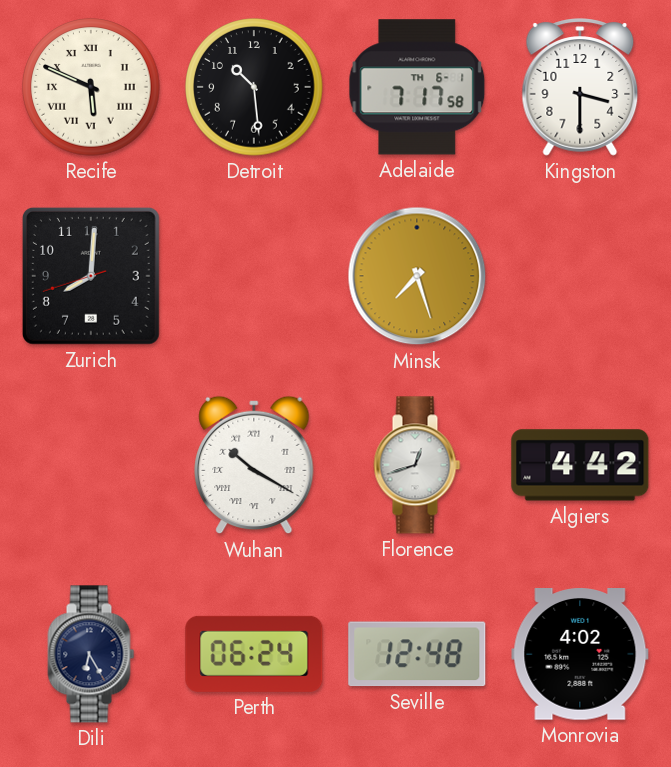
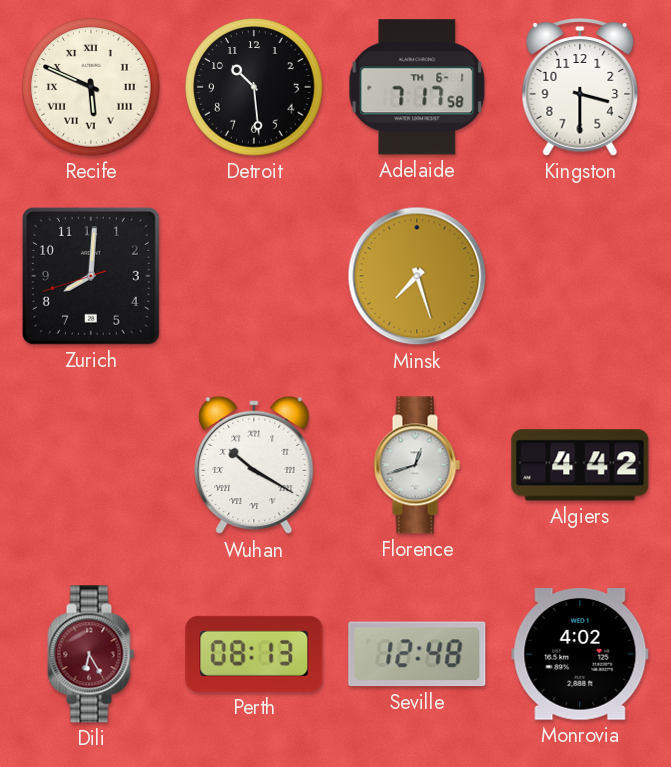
Dili dial: navy -> burgundy (91, 654)
Perth: 06:24 -> 08:13 (254, 654)
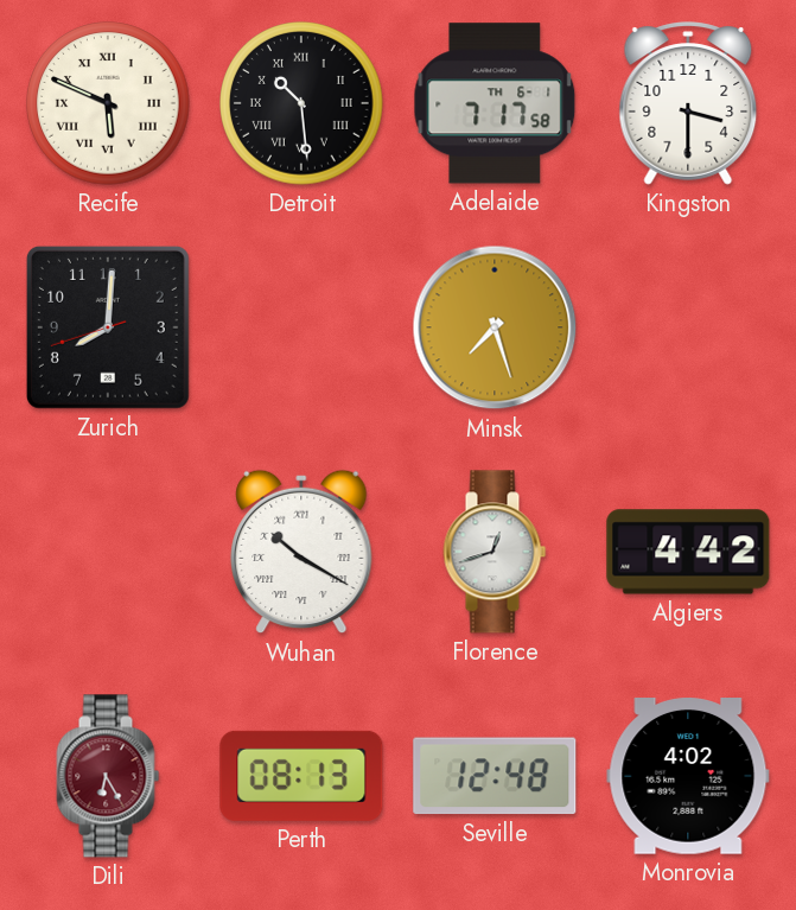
Detroit numerals: Arabic -> Roman (301, 103)
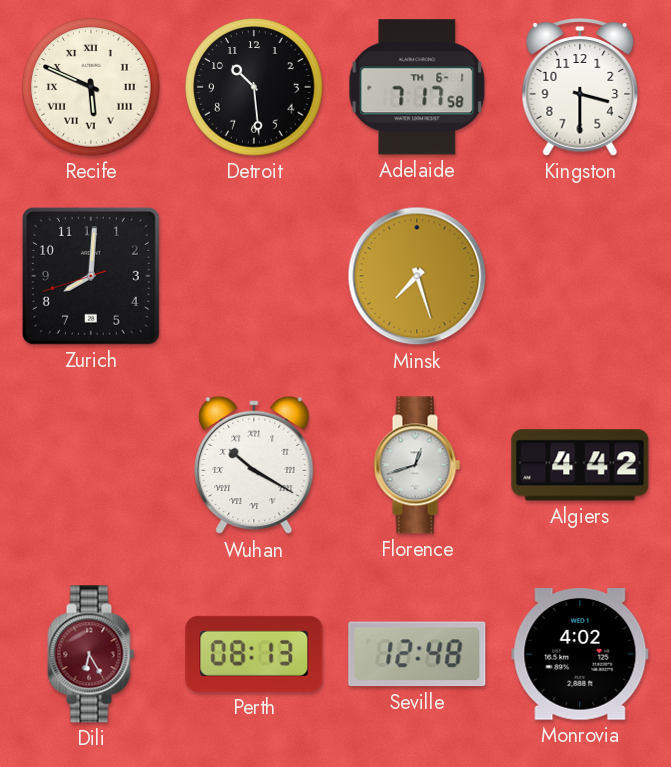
Detroit numerals: Roman -> Arabic (254, 87)
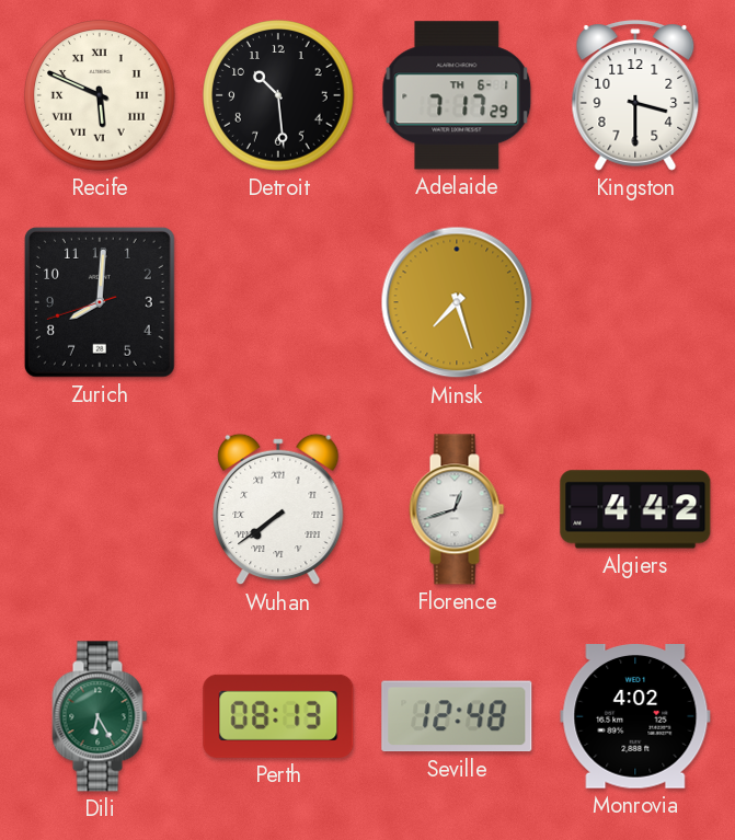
Adelaide: 7:17:58 -> 7:17:29 (457, 95)
Wuhan: 10:20 -> 7:39 (278, 509)
Dili dial: burgundy -> green (100, 716)
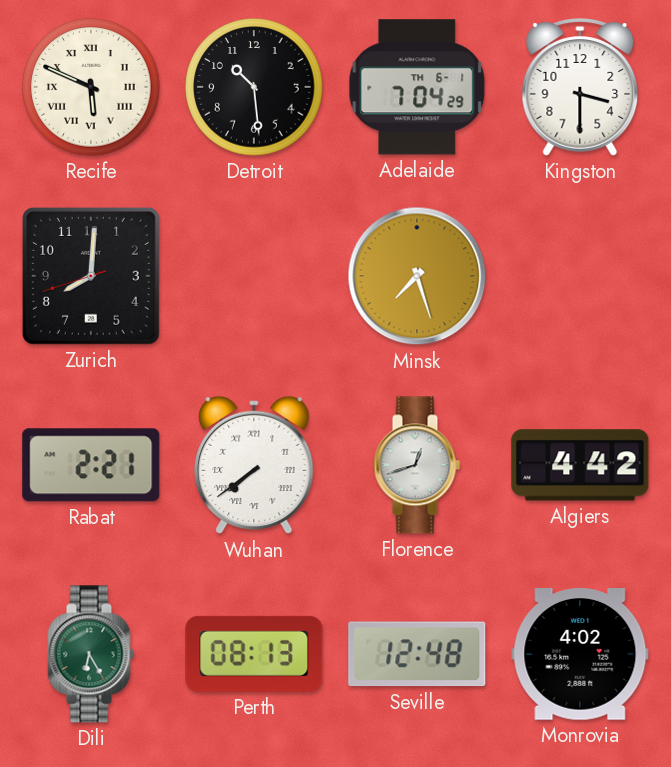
Adelaide: 7:17 -> 7:04 (417, 87)
Rabat: none -> 2:21 (91, 465)
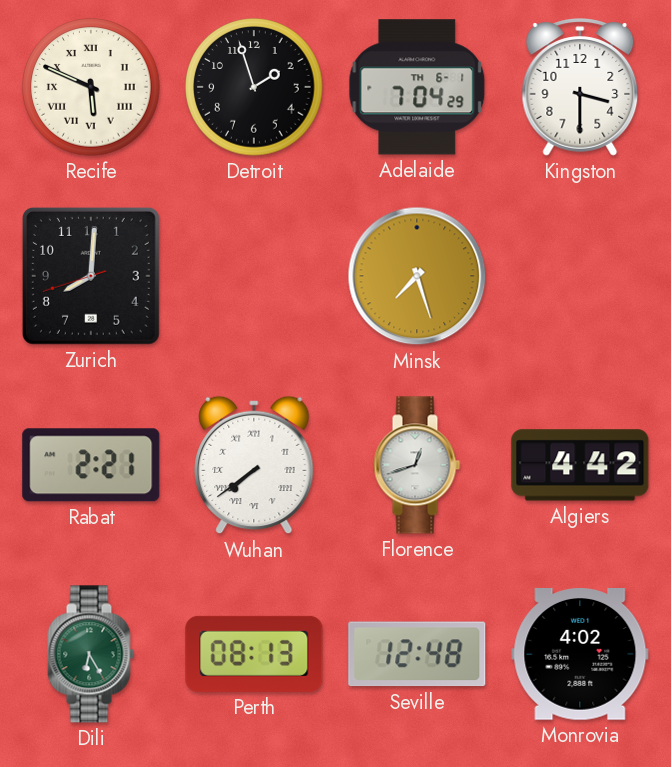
Detroit: 10:29 -> 1:57 (254, 87)
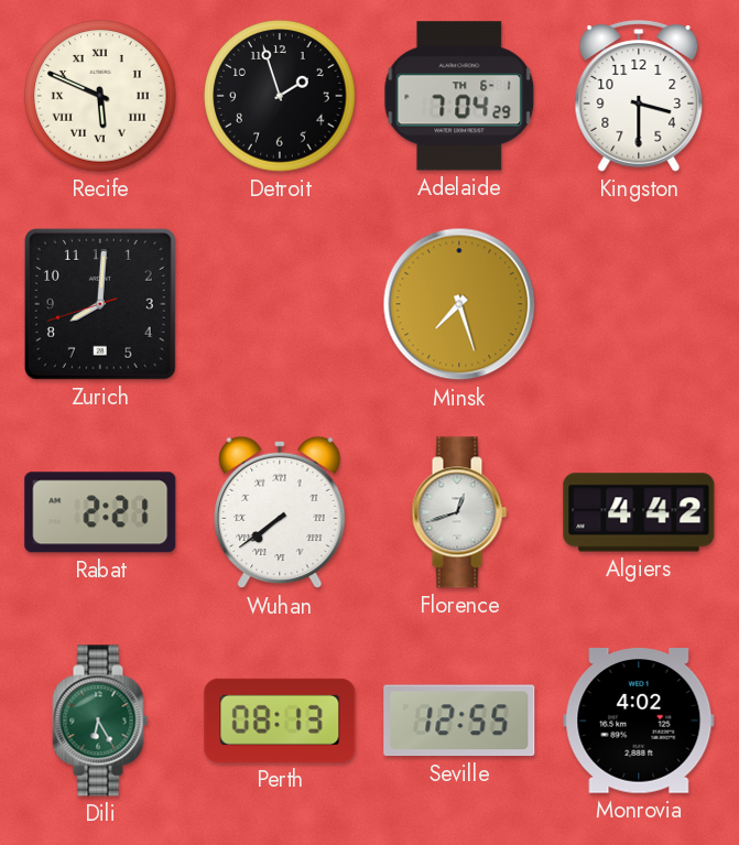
Seville: 12:48 -> 12:55 (459, 721)
